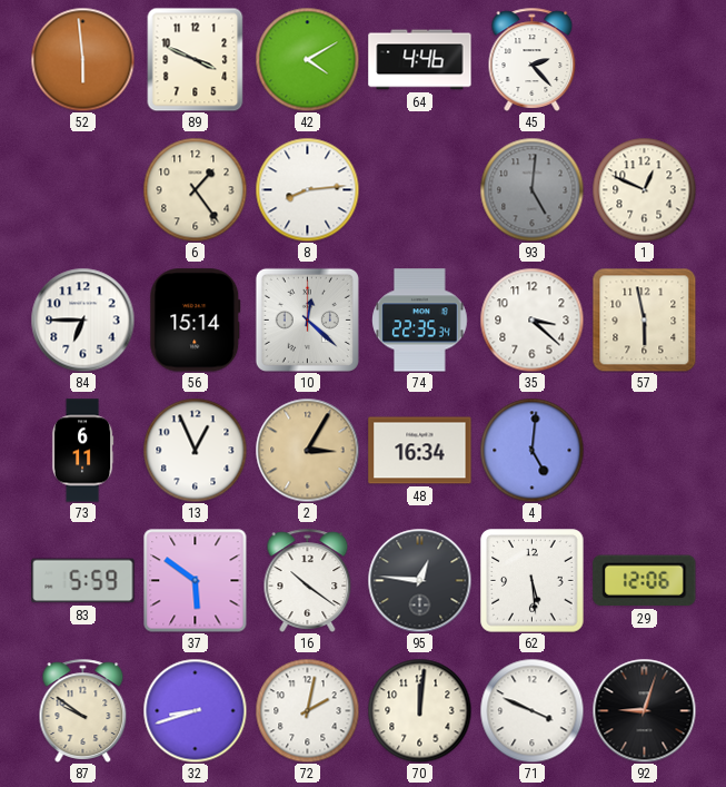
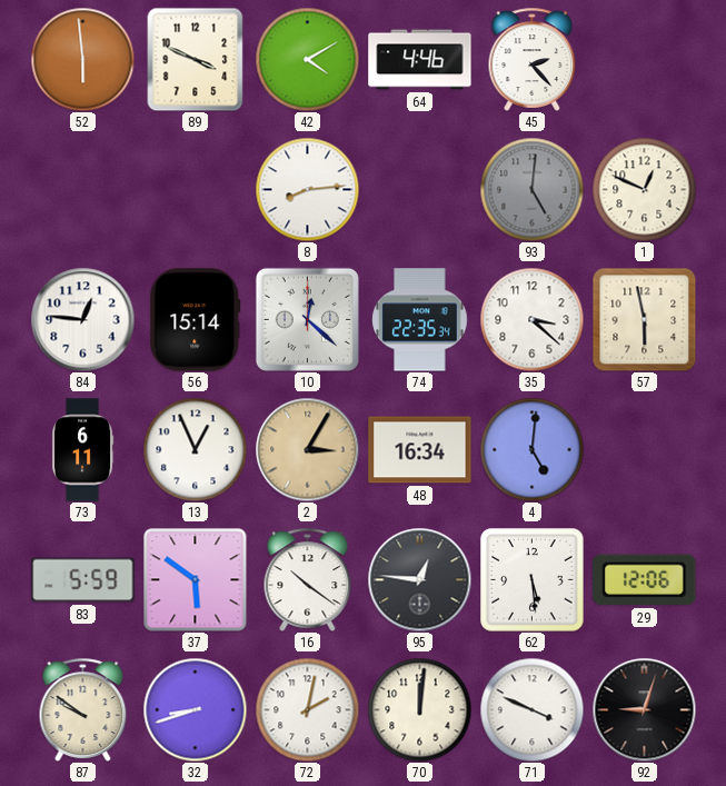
6: 1:24 -> none (195, 189)
84: 6:45 -> 12:46 (82, 319)
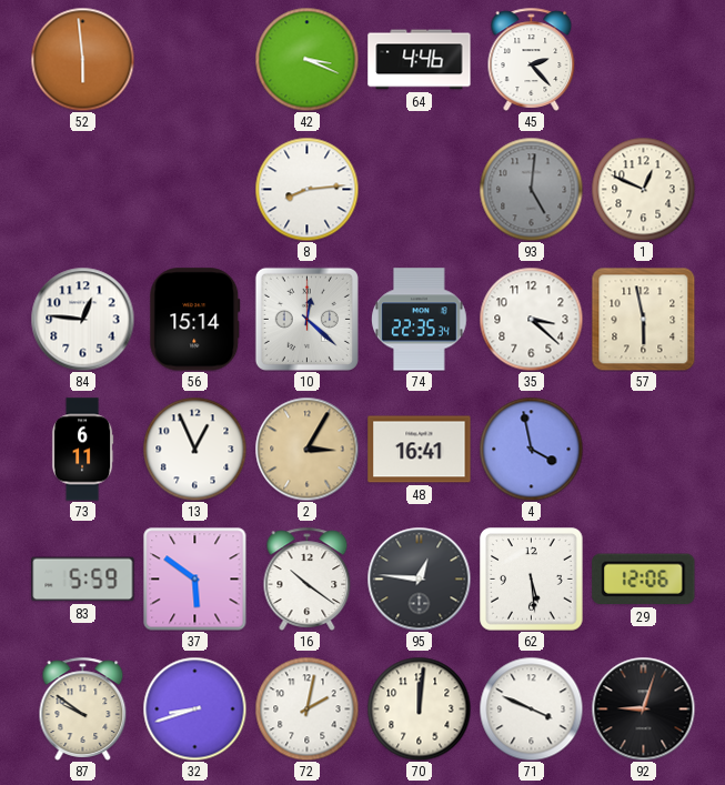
89: 3:49 -> none (196, 59)
42: 4:10 -> 3:19 (306, 59)
48: 16:34 -> 16:41 (420, 450)
4: 5:01 -> 3:58 (531, 449)
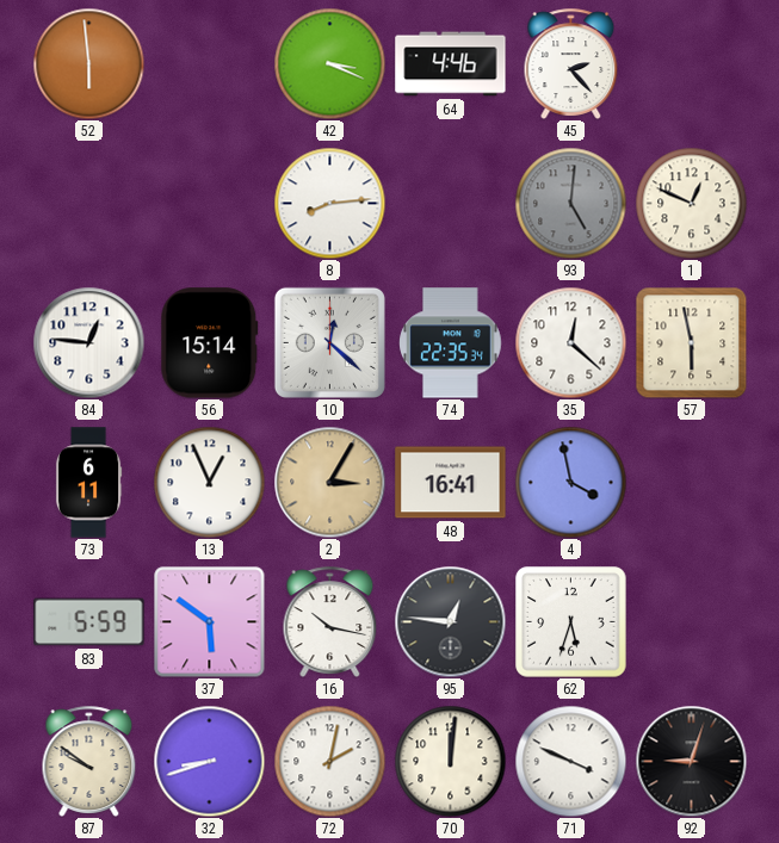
35: 3:22 -> 12:22 (570, 342)
16: 10:21 -> 10:17 (330, 621)
62: 5:29 -> 5:33 (571, 622)
29: 12:06 -> none (644, 580)
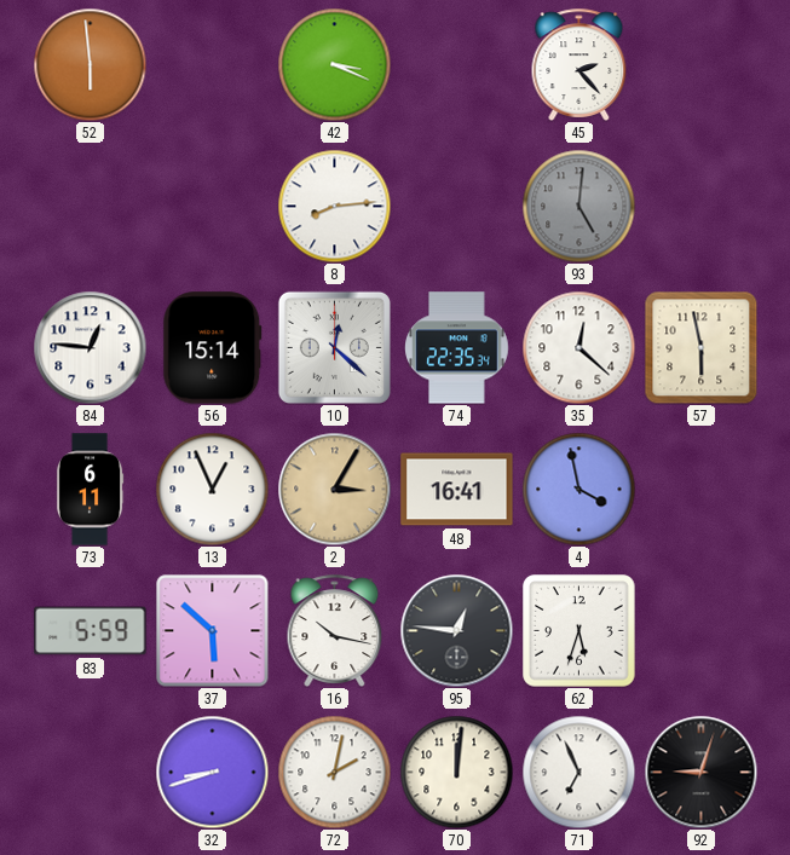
64: 4:46 -> none (451, 64)
1: 12:49 -> none (691, 203)
37: 5:51 -> 5:52 (212, 630)
87: 9:51 -> none (89, 761)
71: 3:49 -> 6:56 (578, 772)
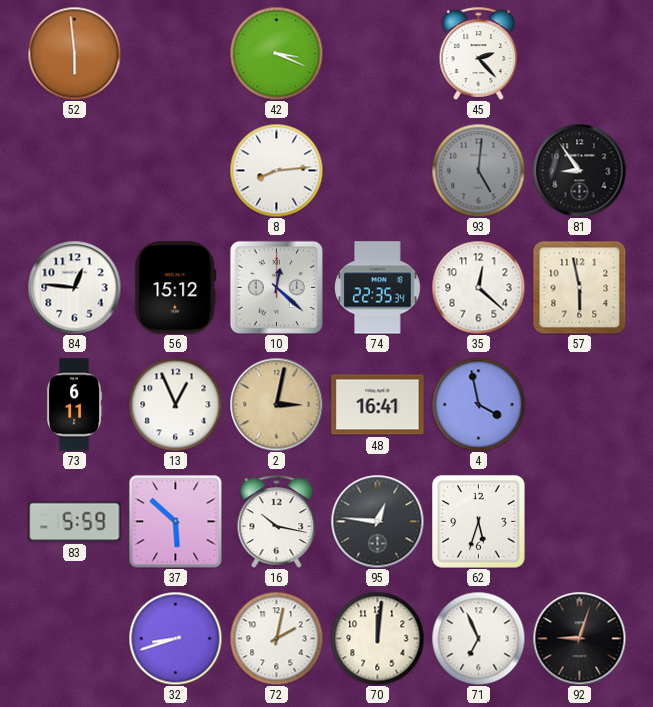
81: none -> 8:54 (579, 170)
56: 15:14 -> 15:12 (176, 288)
2: 3:05 -> 3:02 (276, 404)
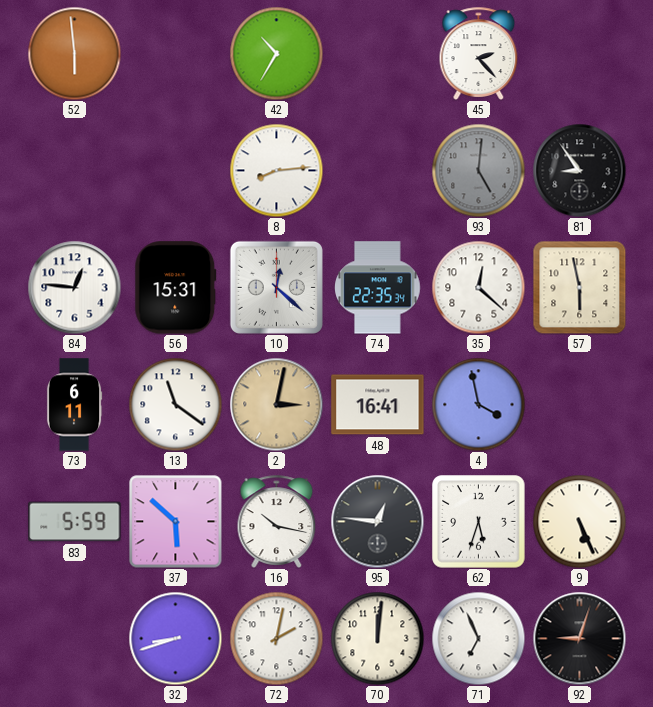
42: 3:19 -> 10:35 (276, 53)
56: 15:12 -> 15:31 (176, 288)
13: 12:56 -> 11:21 (175, 404)
9: none -> 5:26 (579, 521)
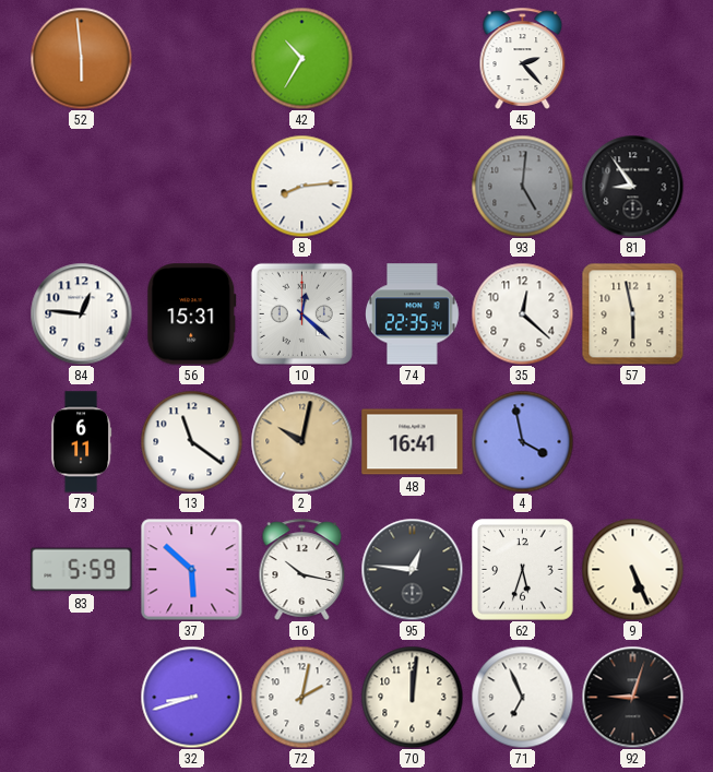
2: 3:02 -> 10:02 (301, 441)
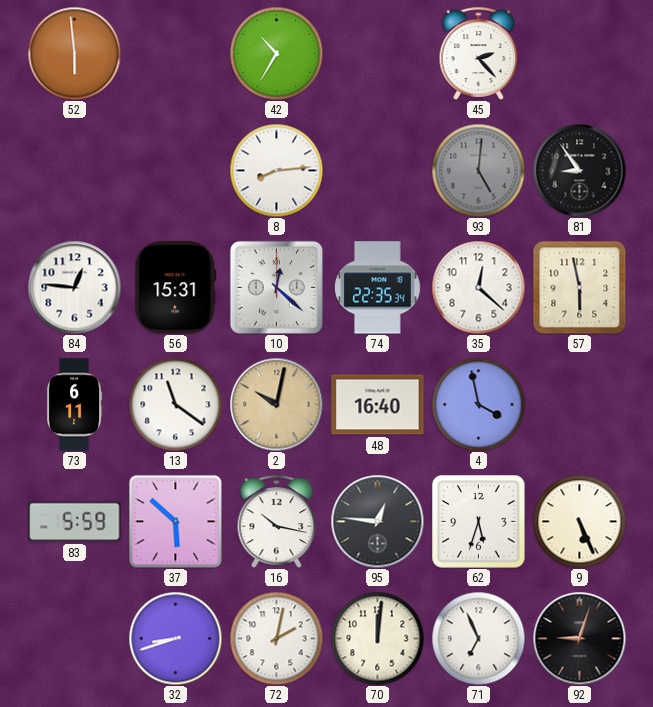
48: 16:41 -> 16:40 (378, 405)
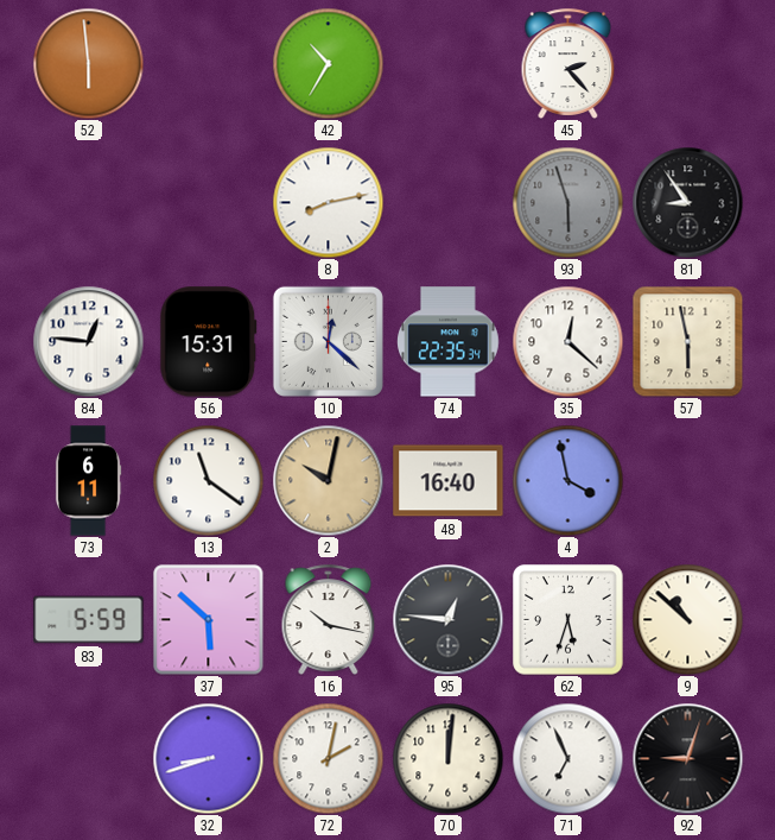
8: 8:14 -> 8:13 (328, 202)
93: 5:01 -> 5:57 (567, 202)
9: 5:26 -> 10:52 (687, 619)
